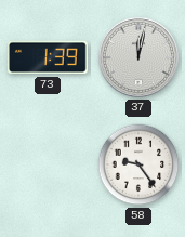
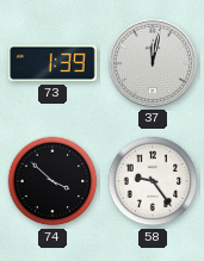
74: none -> 3:52 (52, 181)
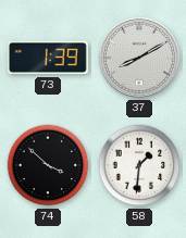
37: 12:02 -> 8:10 (139, 58)
58: 9:24 -> 1:31 (139, 165)
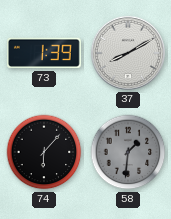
74: 3:52 -> 6:07 (44, 152)
58 dial: white -> grey (128, 152)
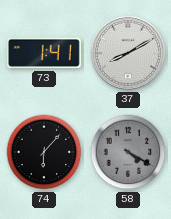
73: 1:39 -> 1:41 (44, 53)
58: 1:31 -> 4:20 (128, 152)
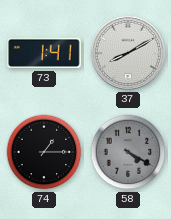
74: 6:07 -> 1:15 (44, 152)
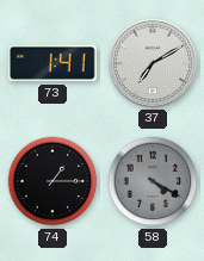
37: 8:10 -> 7:10 (153, 63)
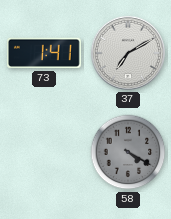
74: 1:15 -> none (52, 181)
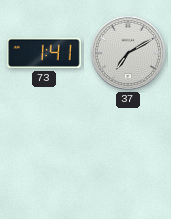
58: 4:20 -> none (128, 152)
